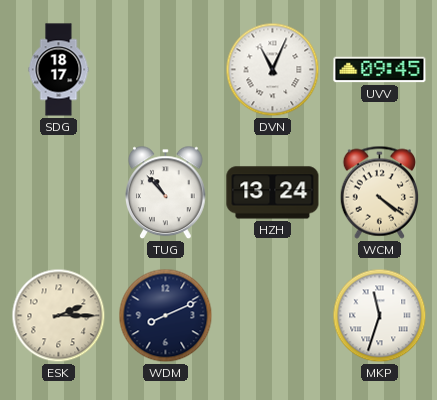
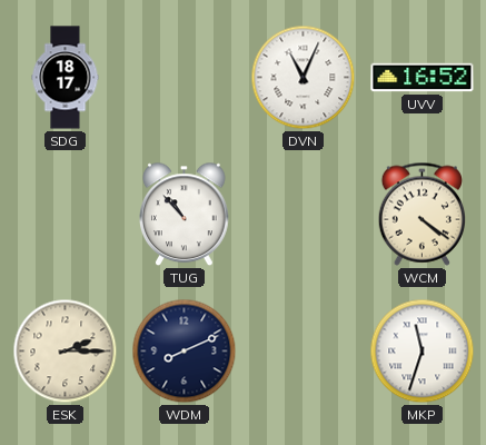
UVV: 09:45 -> 16:52 (423, 78)
HZH: 13:24 -> none (273, 193)
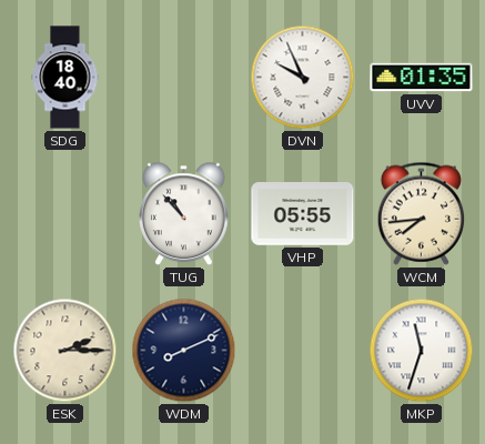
SDG: 18:17 -> 18:40 (65, 78)
DVN: 11:04 -> 9:56 (303, 78)
UVV: 16:52 -> 01:35 (422, 78)
VHP: none -> 05:55 (303, 214)
WCM: 4:21 -> 7:44 (421, 213)
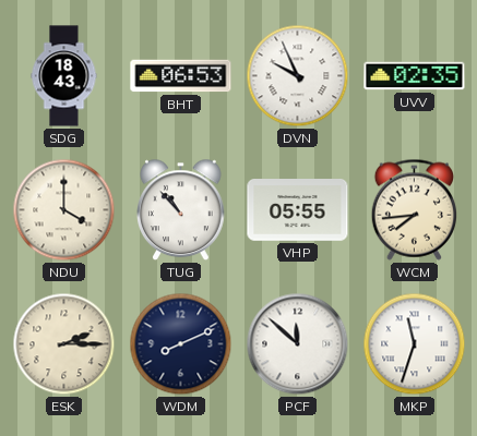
SDG: 18:40 -> 18:43 (64, 76)
BHT: none -> 06:53 (181, 76)
UVV: 01:35 -> 02:35 (415, 76)
NDU: none -> 4:00 (64, 210)
PCF: none -> 11:52 (298, 344)
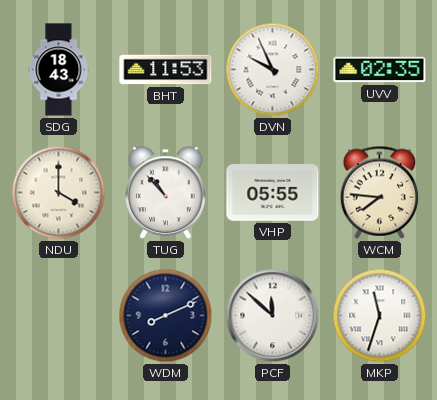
BHT: 06:53 -> 11:53 (166, 70)
WCM: 7:44 -> 7:46 (379, 192)
ESK: 2:15 -> none (64, 344)
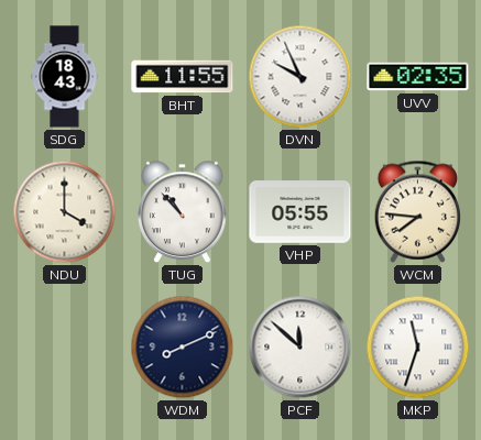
BHT: 11:53 -> 11:55 (183, 77)
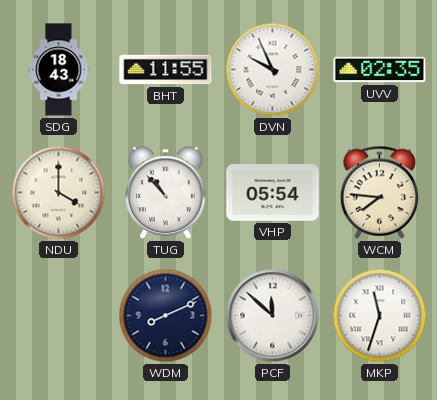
VHP: 05:55 -> 05:54 (273, 193)
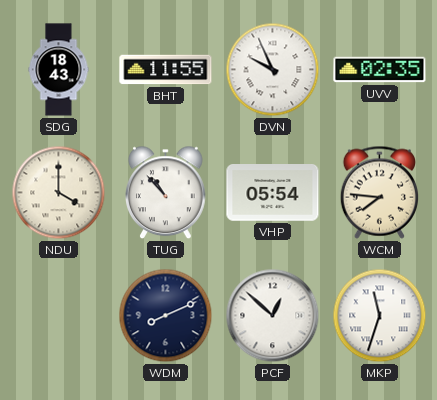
PCF: 11:52 -> 12:52 (273, 316)
